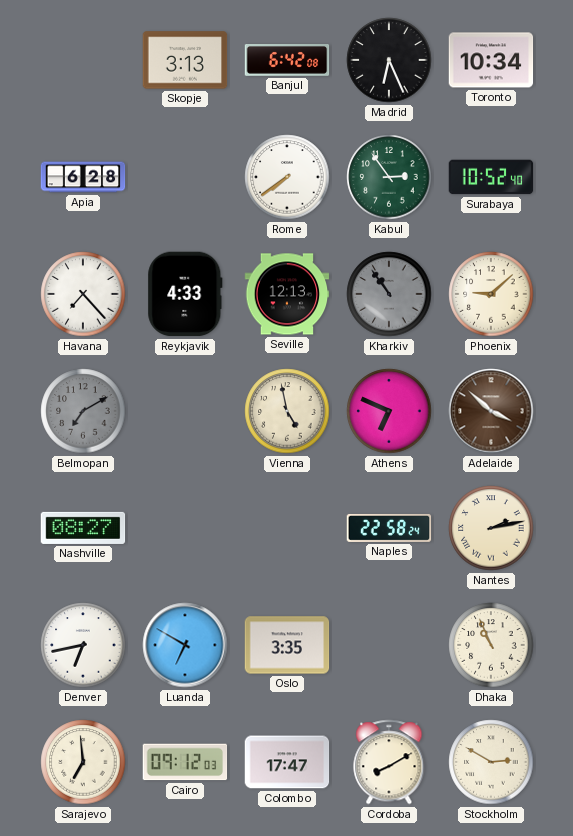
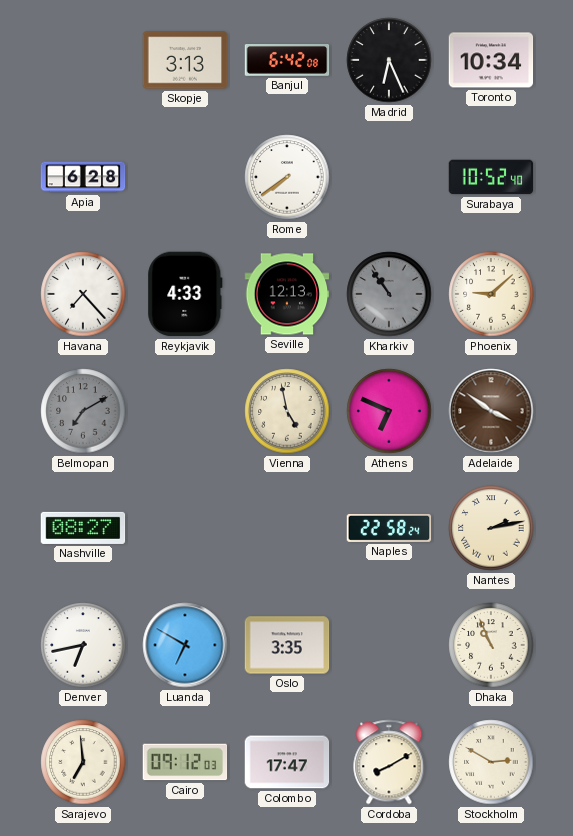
Kabul: 2:54 -> none (389, 177)
Adelaide: 3:52 -> 3:51 (491, 411)
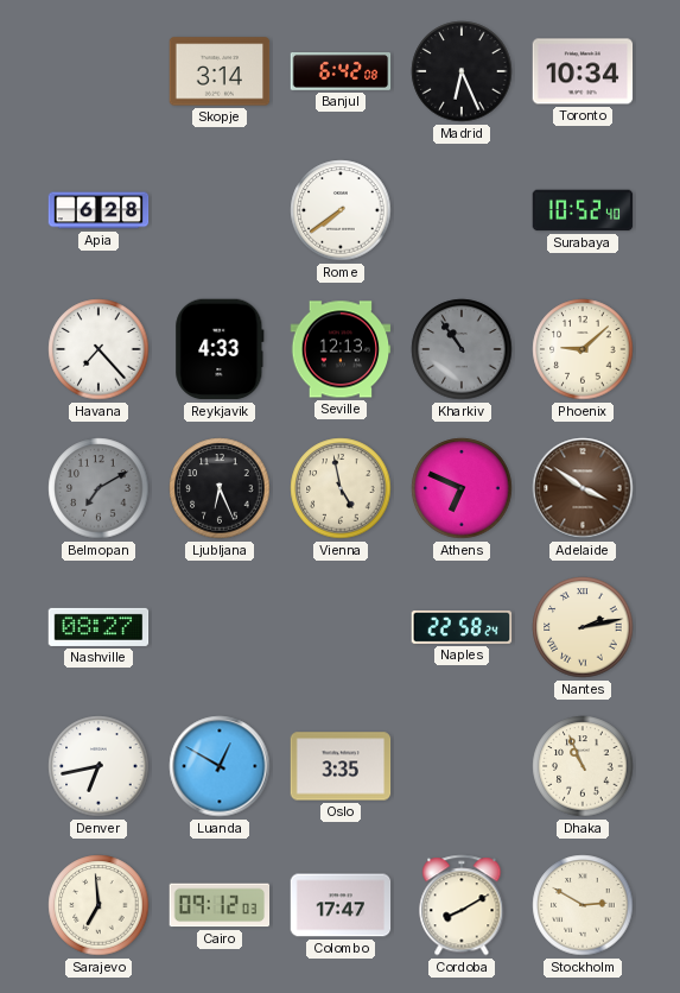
Skopje: 3:13 -> 3:14 (220, 71)
Ljubljana: none -> 6:26 (220, 488)
Luanda: 6:50 -> 12:50 (220, 766)
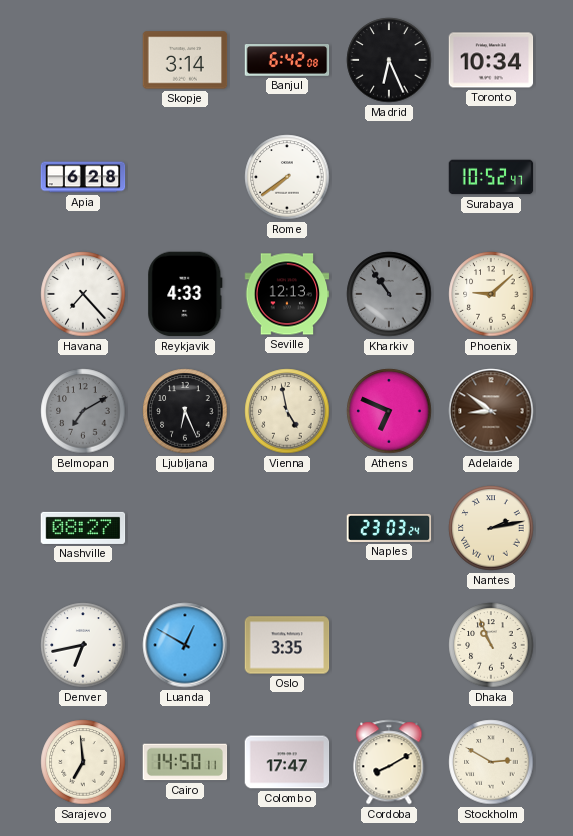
Surabaya: 10:52:40 -> 10:52:47 (491, 177)
Adelaide: 3:51 -> 8:51 (491, 411)
Naples: 22:58 -> 23:03 (389, 528)
Cairo: 09:12 -> 14:50 (185, 762)
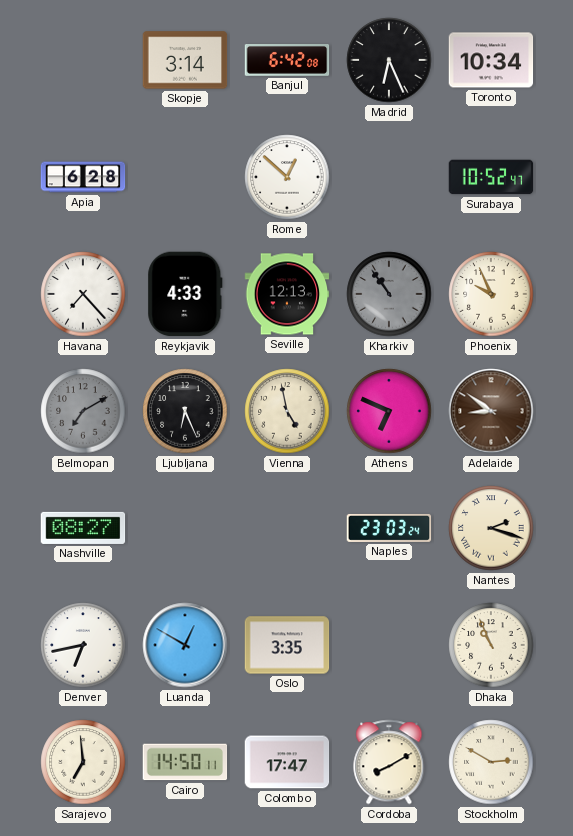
Rome: 7:39 -> 12:52 (287, 177)
Phoenix: 9:08 -> 9:56 (491, 294)
Nantes: 2:13 -> 2:18 (491, 528)
